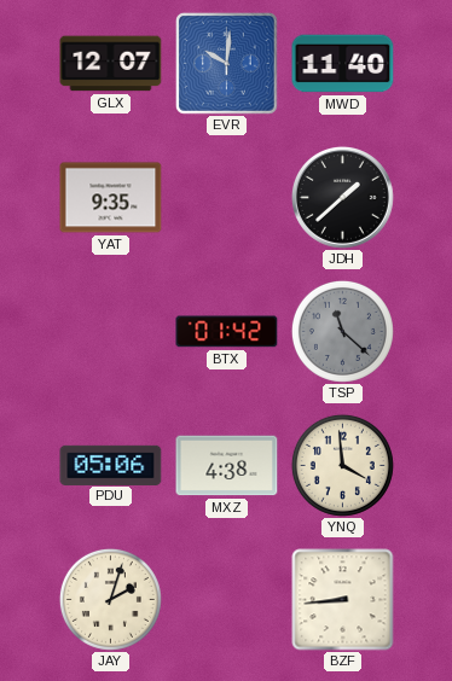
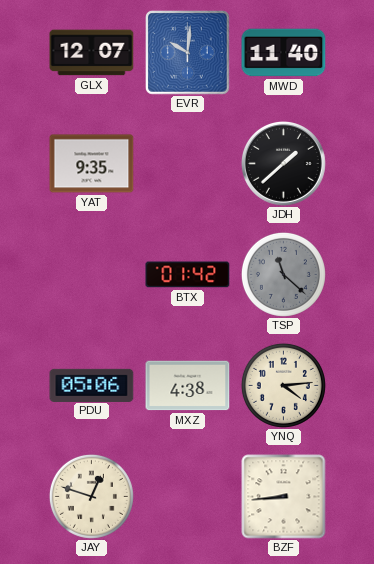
YNQ: 3:59 -> 4:14 (283, 385)
JAY: 2:03 -> 12:48 (91, 496)
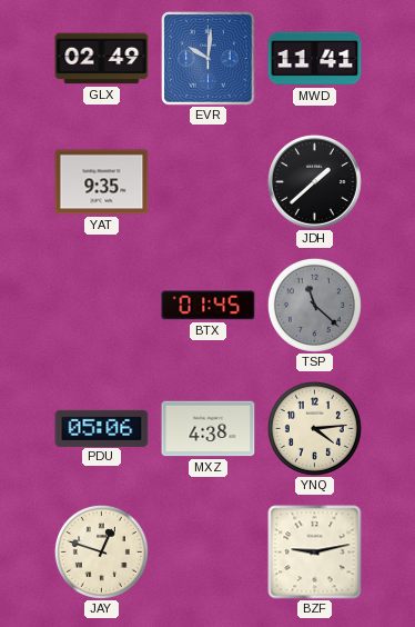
GLX: 12:07 -> 02:49 (102, 59)
MWD: 11:40 -> 11:41 (315, 59)
BTX: 01:42 -> 01:45 (209, 306)
BZF: 8:44 -> 9:13 (315, 553)
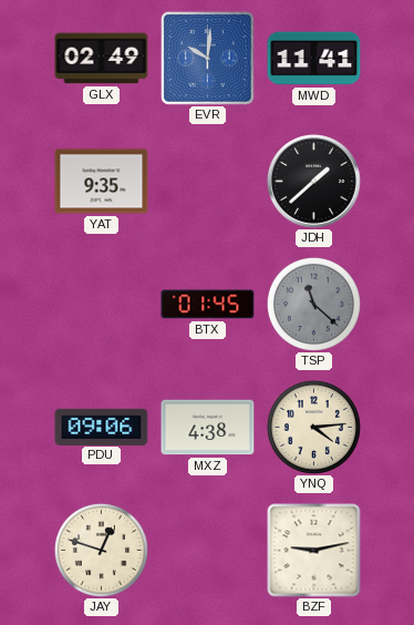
PDU: 05:06 -> 09:06 (102, 427)
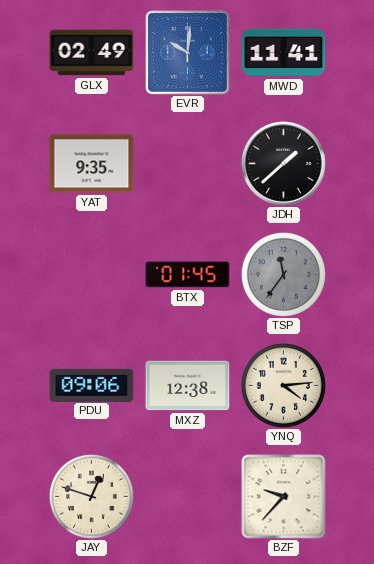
TSP: 11:22 -> 11:36 (283, 274)
MXZ: 4:38 -> 12:38 (188, 386)
BZF: 9:13 -> 9:37 (284, 497)
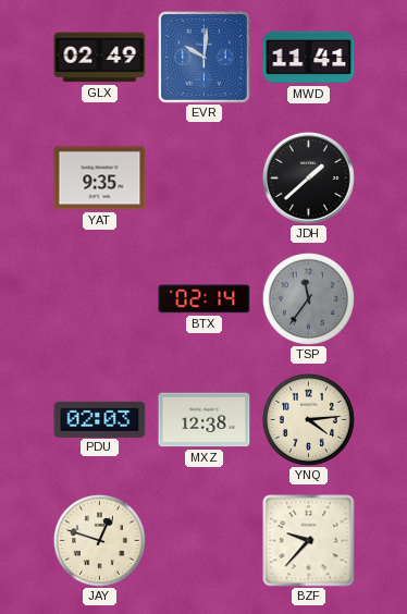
BTX: 01:45 -> 02:14 (205, 299)
PDU: 09:06 -> 02:03 (100, 419)
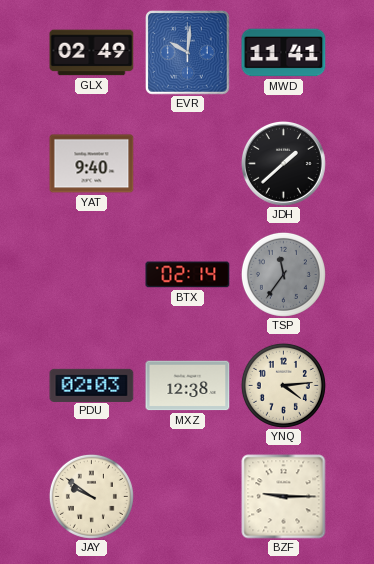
YAT: 9:35 -> 9:40 (92, 164)
JAY: 12:48 -> 9:51 (91, 496)
BZF: 9:37 -> 9:15 (284, 497)
